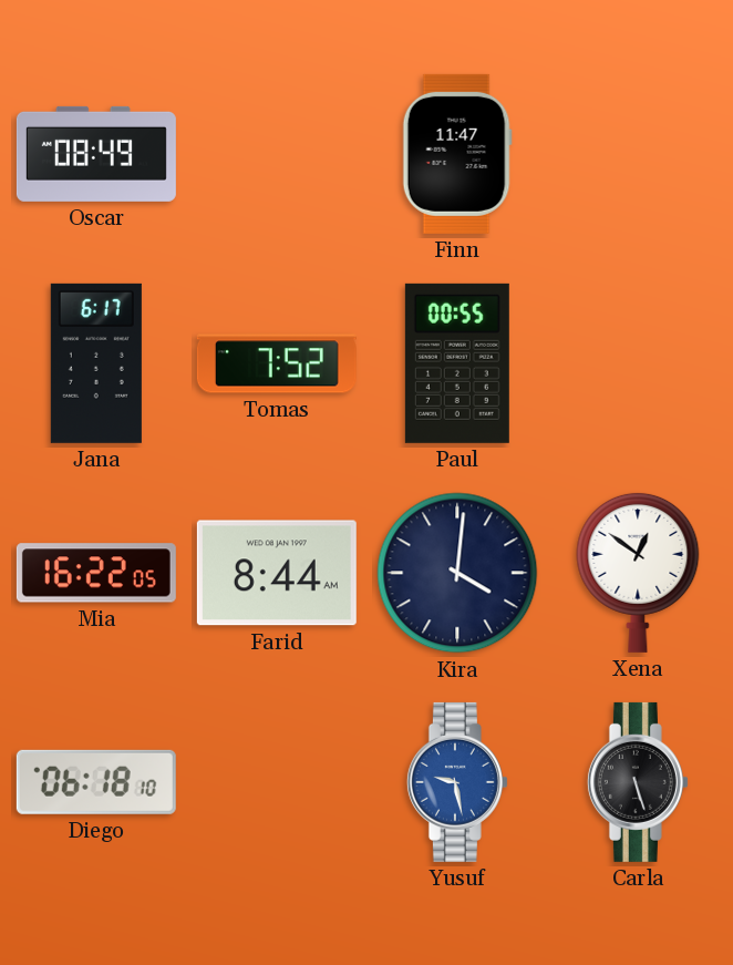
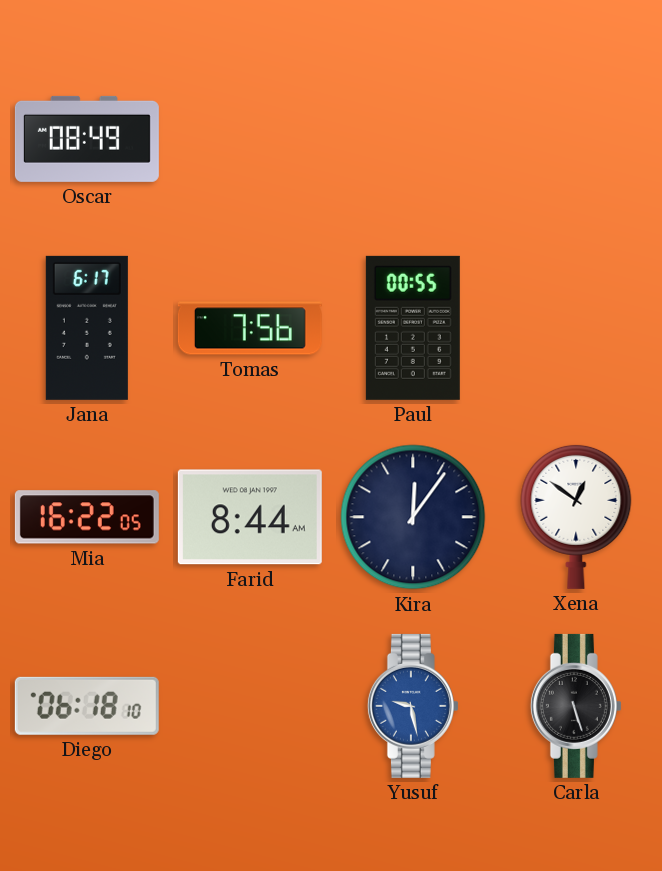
Finn: 11:47 -> none (457, 154)
Tomas: 7:52 -> 7:56 (250, 328)
Kira: 4:01 -> 12:06 (413, 517)
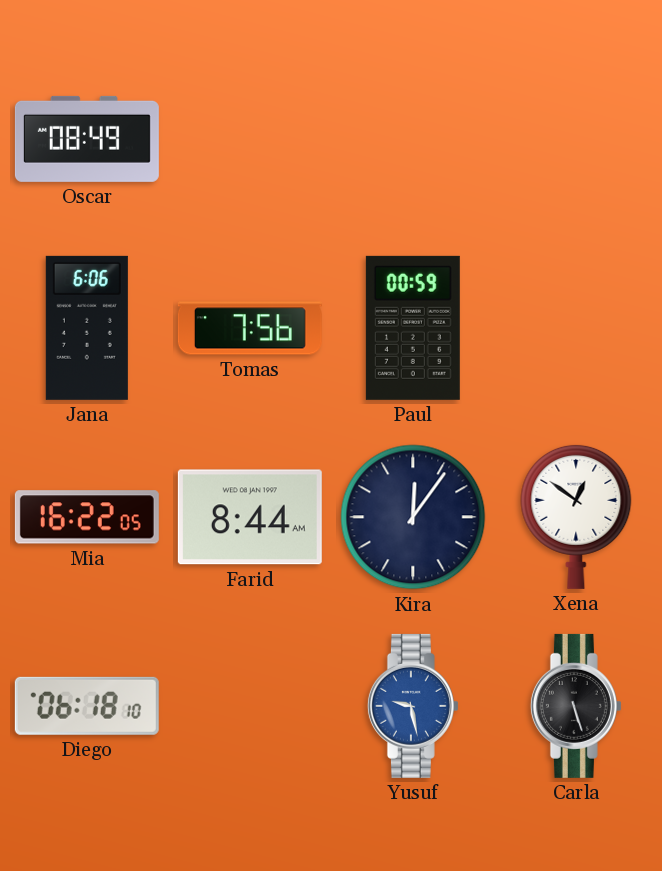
Jana: 6:17 -> 6:06 (87, 328)
Paul: 00:55 -> 00:59 (413, 328)
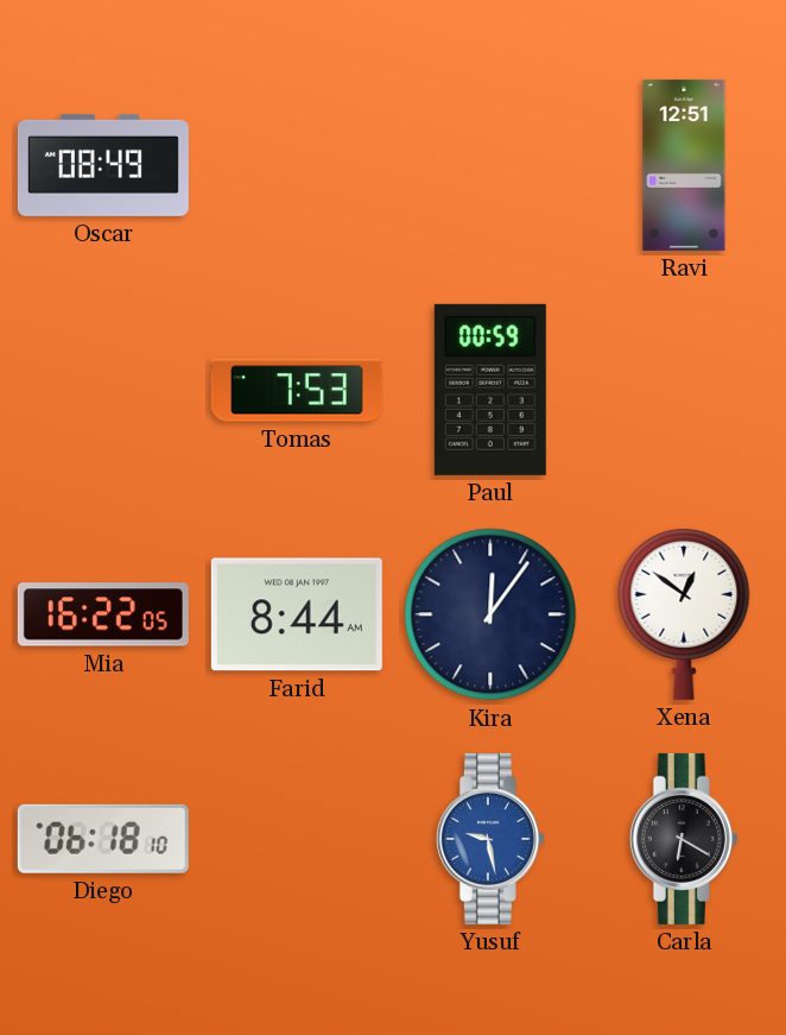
Ravi: none -> 12:51 (684, 165)
Jana: 6:06 -> none (87, 328)
Tomas: 7:56 -> 7:53 (297, 390)
Carla: 5:27 -> 6:20 (684, 839)
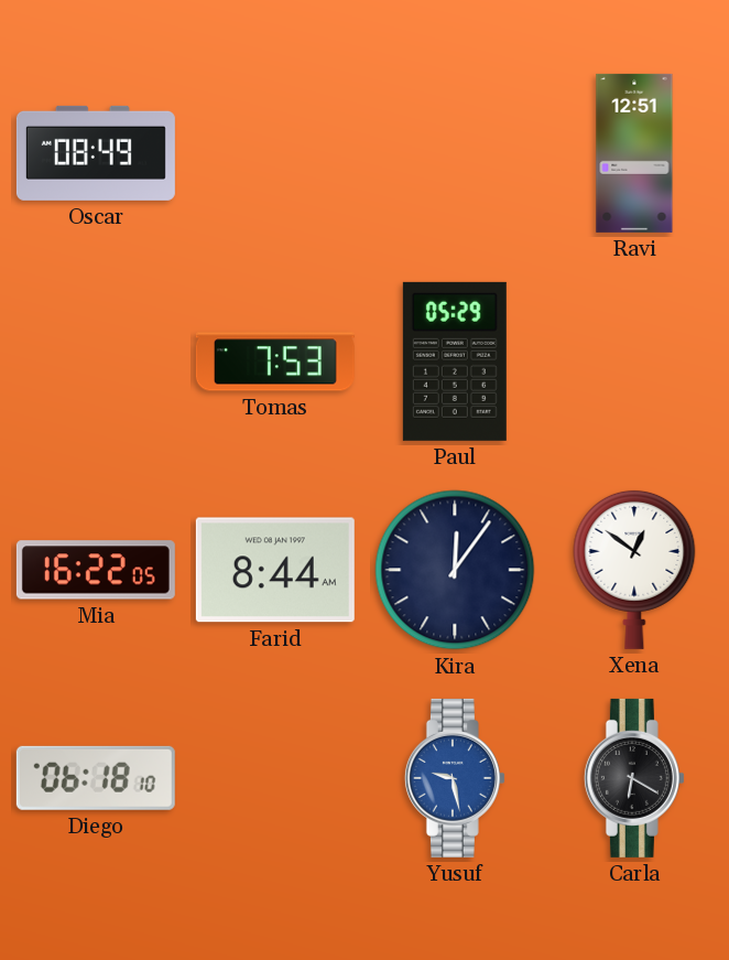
Paul: 00:59 -> 05:29 (455, 362)
